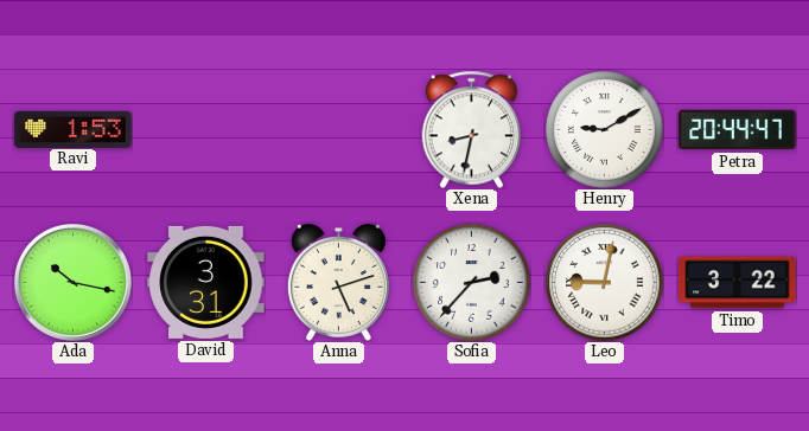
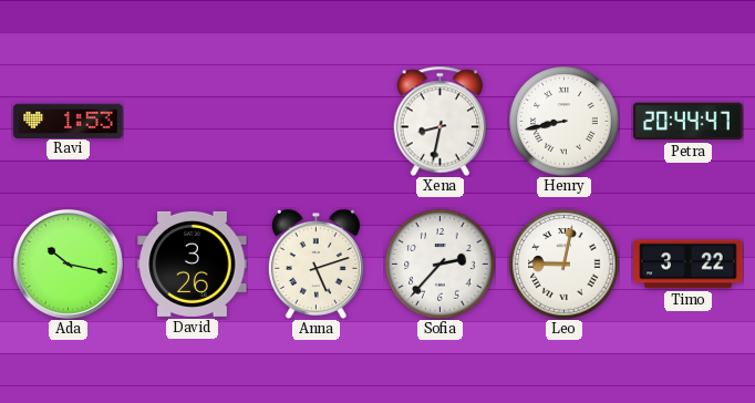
Henry: 9:10 -> 8:43 (565, 122)
David: 3:31 -> 3:26 (193, 263)
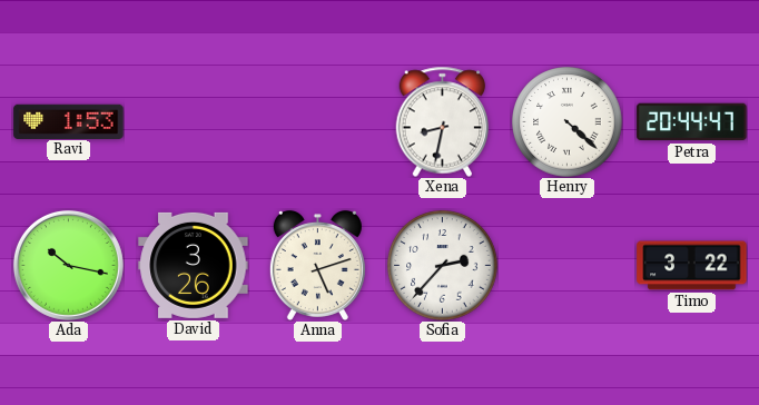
Henry: 8:43 -> 4:22 (568, 122)
Leo: 9:02 -> none (565, 265)
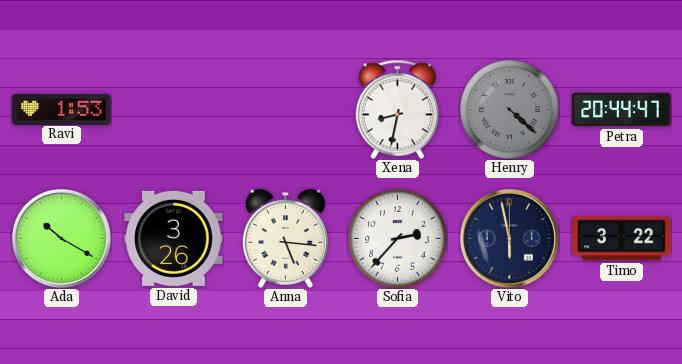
Henry dial: white -> grey (510, 110)
Ada: 10:17 -> 10:20 (61, 238)
Anna: 5:12 -> 5:16 (285, 238)
Vito: none -> 5:58 (509, 238)
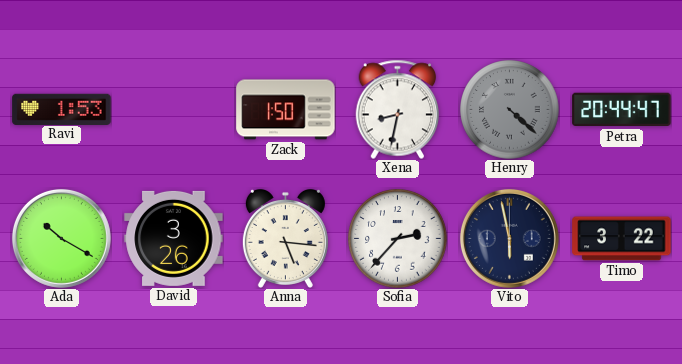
Zack: none -> 1:50 (286, 110)
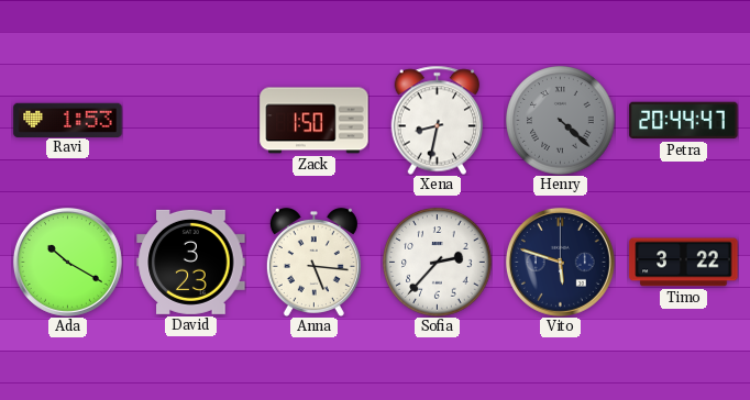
David: 3:26 -> 3:23 (191, 262)
Vito: 5:58 -> 5:48 (560, 262)
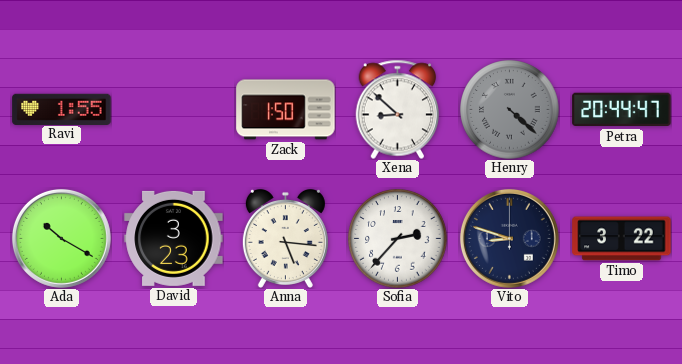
Ravi: 1:53 -> 1:55 (62, 109)
Xena: 8:32 -> 8:52 (398, 109)
Vito: 5:48 -> 8:48 (509, 238)
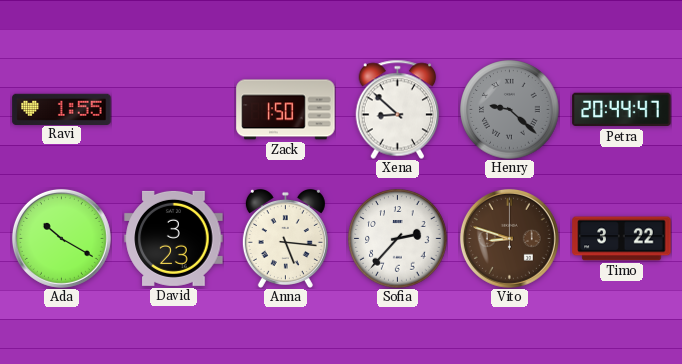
Henry: 4:22 -> 9:22 (510, 110)
Vito dial: navy -> brown (509, 238)
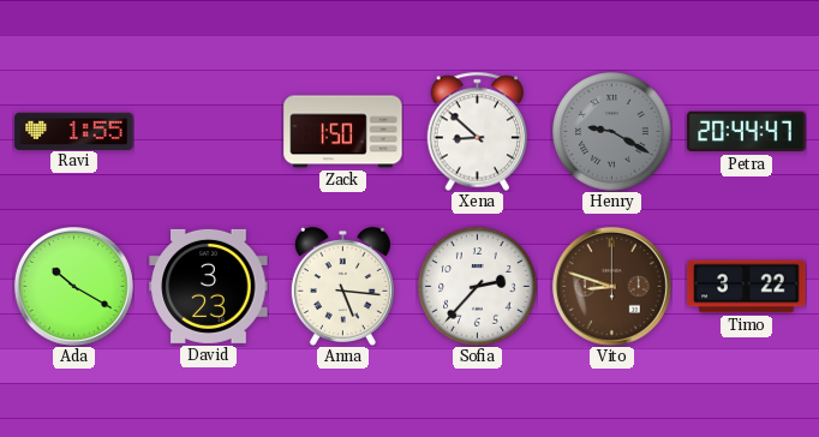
Henry: 9:22 -> 9:20 (612, 132)
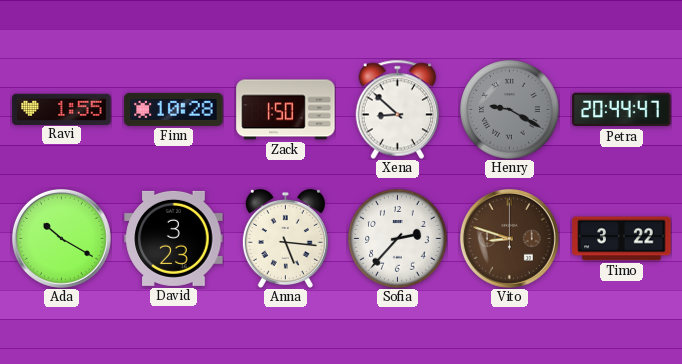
Finn: none -> 10:28 (174, 109)
